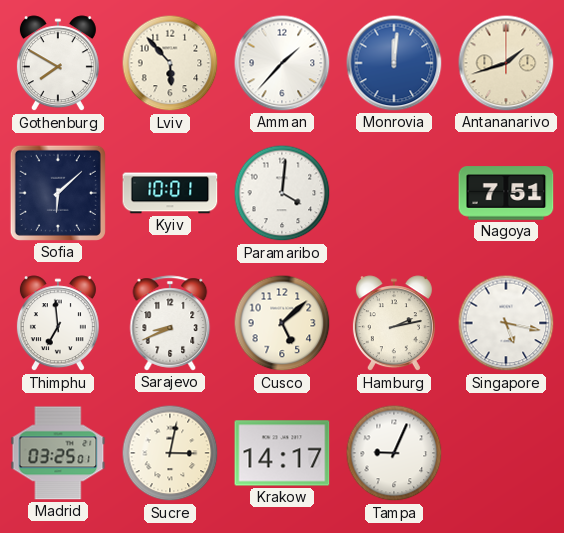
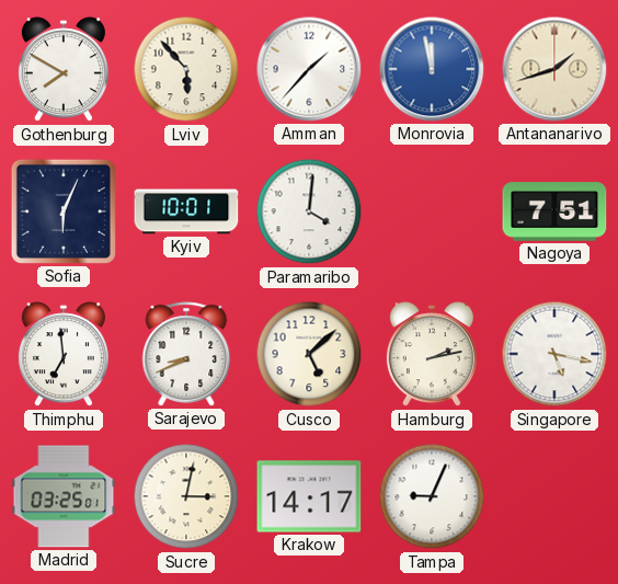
Monrovia: 12:01 -> 11:58 (432, 69)
Sofia: 6:08 -> 6:04 (64, 211)
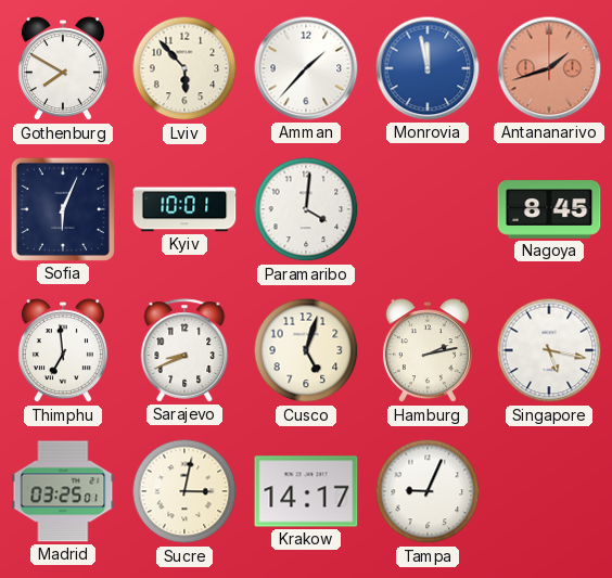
Antananarivo dial: cream -> salmon (549, 68)
Nagoya: 7:51 -> 8:45 (549, 209)
Cusco: 5:08 -> 5:03 (306, 350)
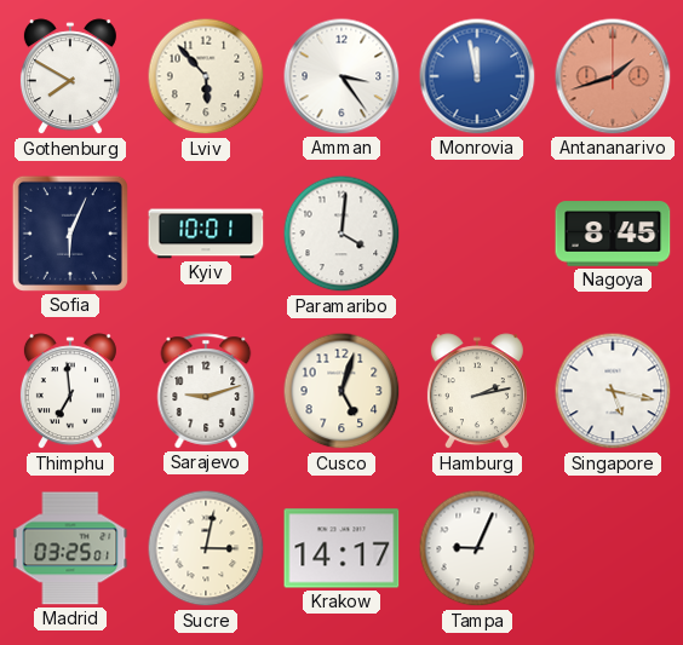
Amman: 1:37 -> 3:24 (342, 76)
Sarajevo: 8:41 -> 9:12 (206, 391)
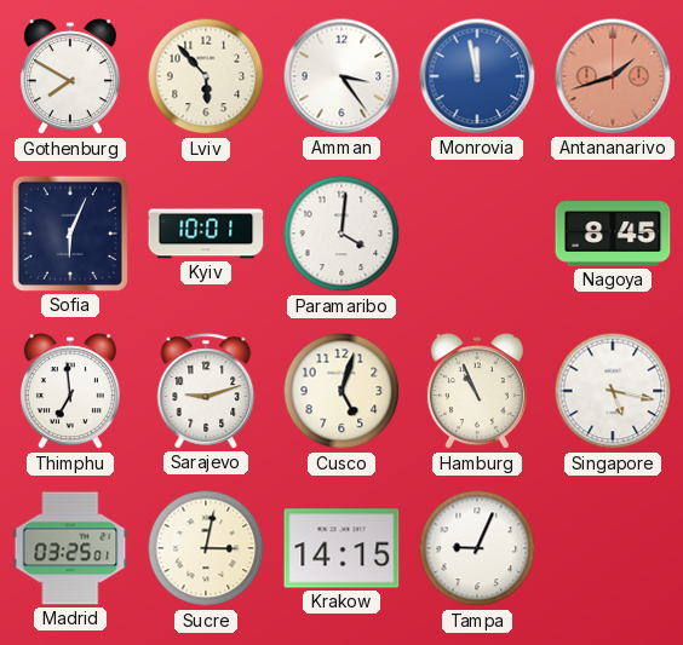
Hamburg: 2:13 -> 10:56 (477, 392)
Krakow: 14:17 -> 14:15 (342, 548)
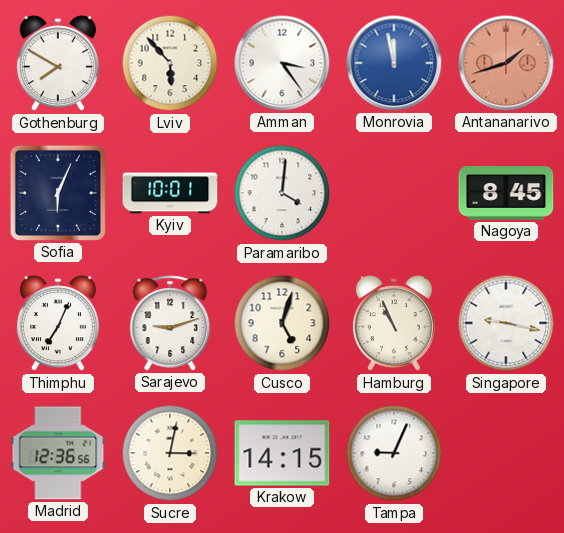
Thimphu: 6:59 -> 7:04 (58, 324)
Singapore: 5:17 -> 9:17 (506, 323)
Madrid: 03:25 -> 12:36 (58, 453)
